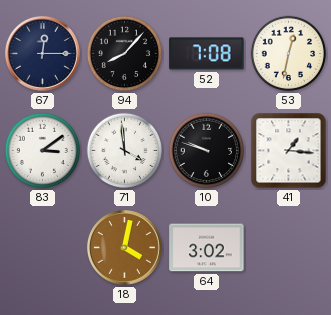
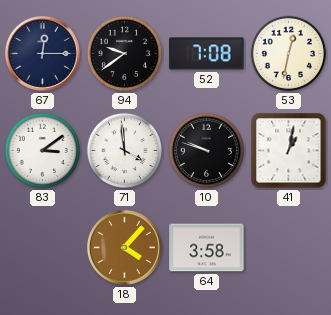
94: 8:07 -> 9:39 (125, 54)
41: 1:16 -> 1:02 (289, 151)
18: 4:02 -> 4:07 (124, 247)
64: 3:02 -> 3:58 (207, 248)
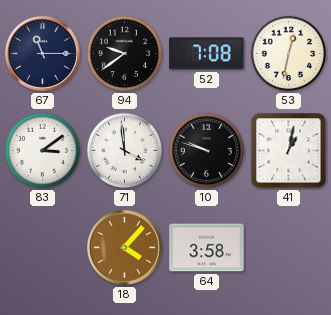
67: 12:15 -> 11:15 (42, 53)
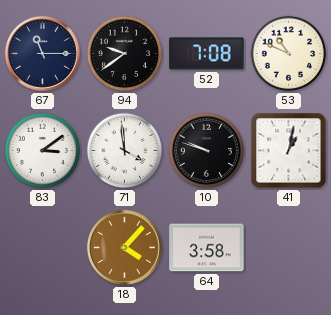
53: 12:32 -> 10:49 (289, 54)
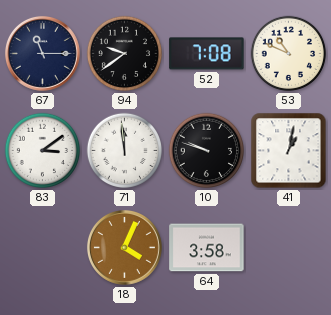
71: 3:59 -> 11:59 (125, 151)
18: 4:07 -> 4:04 (124, 247)
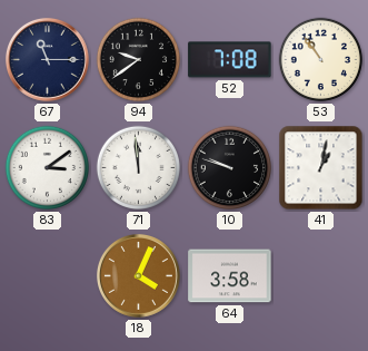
53: 10:49 -> 10:54 (321, 60)
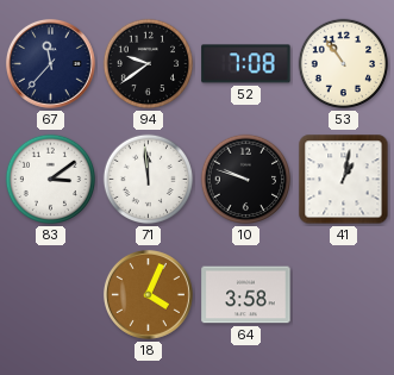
67: 11:15 -> 11:37 (50, 63)
